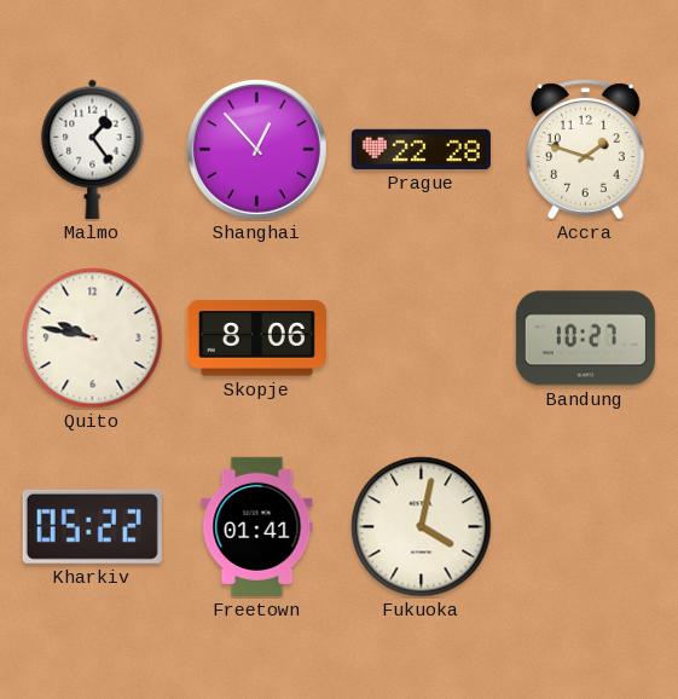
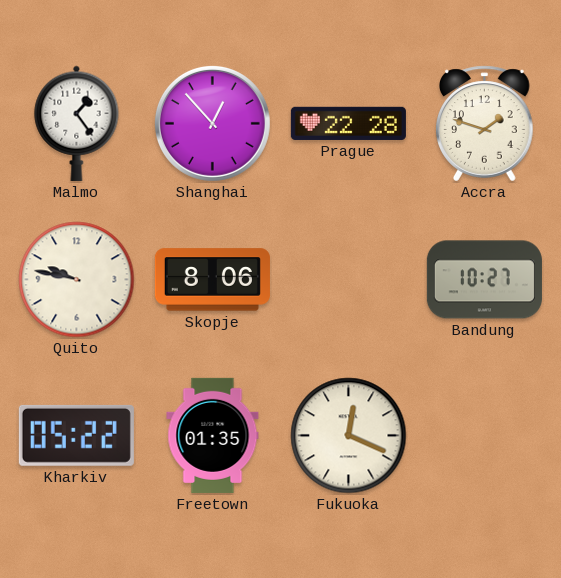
Freetown: 01:41 -> 01:35 (213, 435)
Fukuoka: 4:02 -> 12:19 (349, 436)
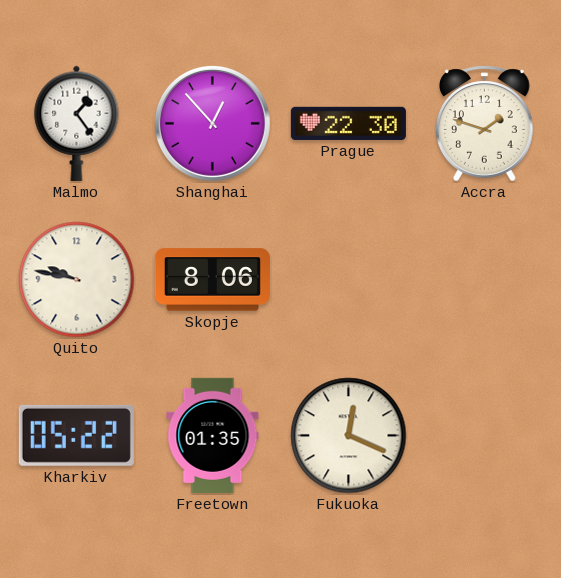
Prague: 22:28 -> 22:30 (348, 123)
Bandung: 10:27 -> none (484, 280)
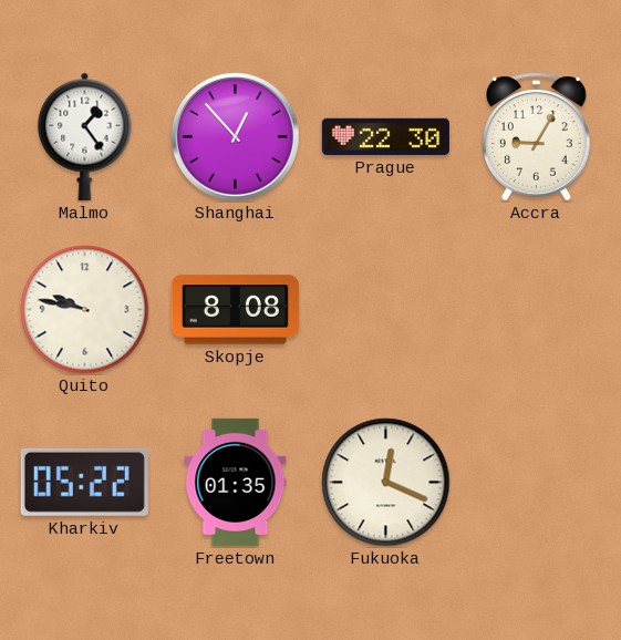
Accra: 1:48 -> 9:05 (537, 137)
Skopje: 8:06 -> 8:08 (235, 310)
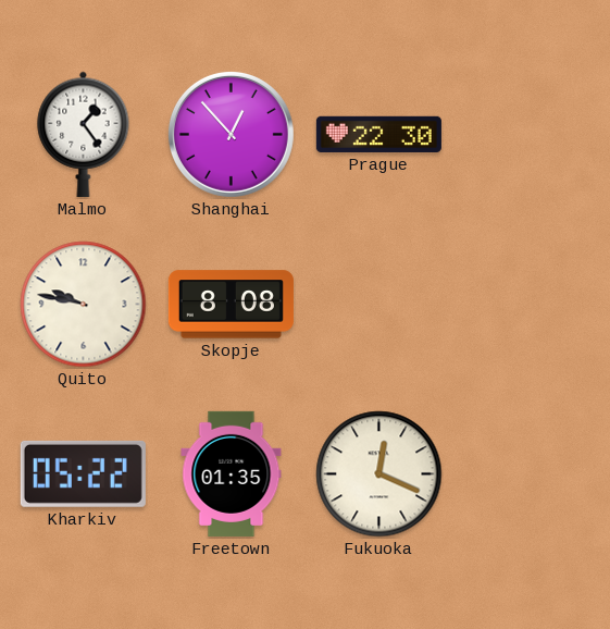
Accra: 9:05 -> none (537, 137)
